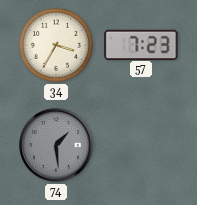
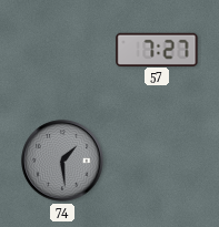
34: 3:35 -> none (56, 45)
57: 7:23 -> 7:27 (157, 49)
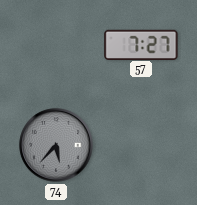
74: 1:29 -> 5:37 (56, 145)
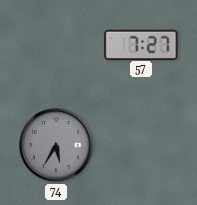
74: 5:37 -> 5:35 (56, 145)
